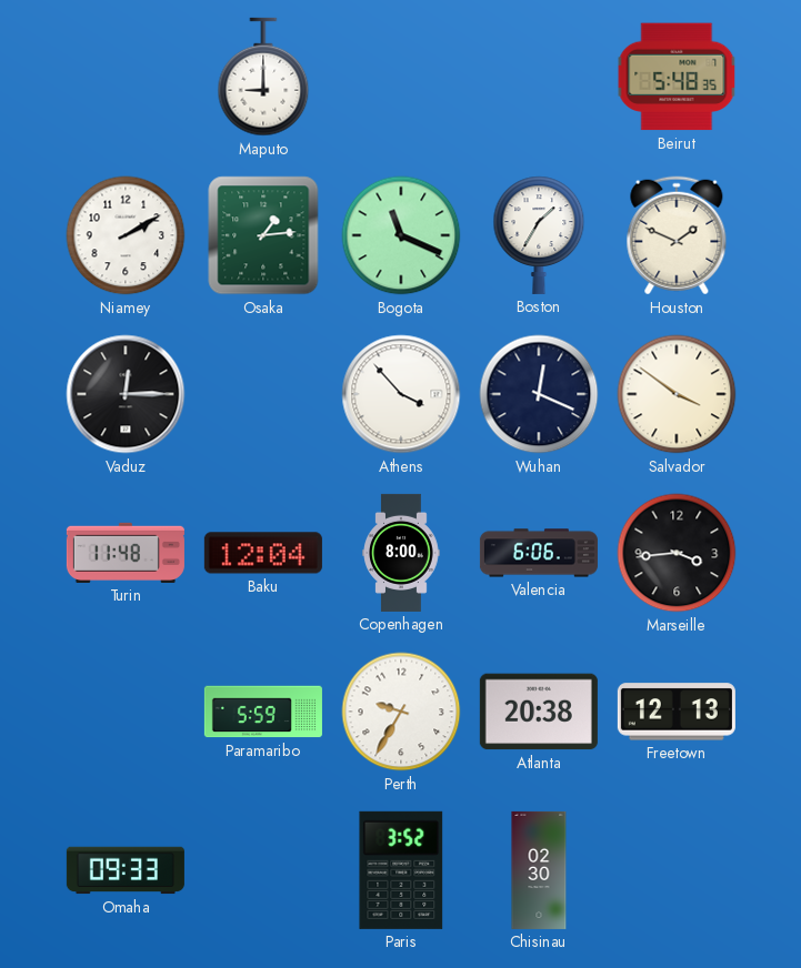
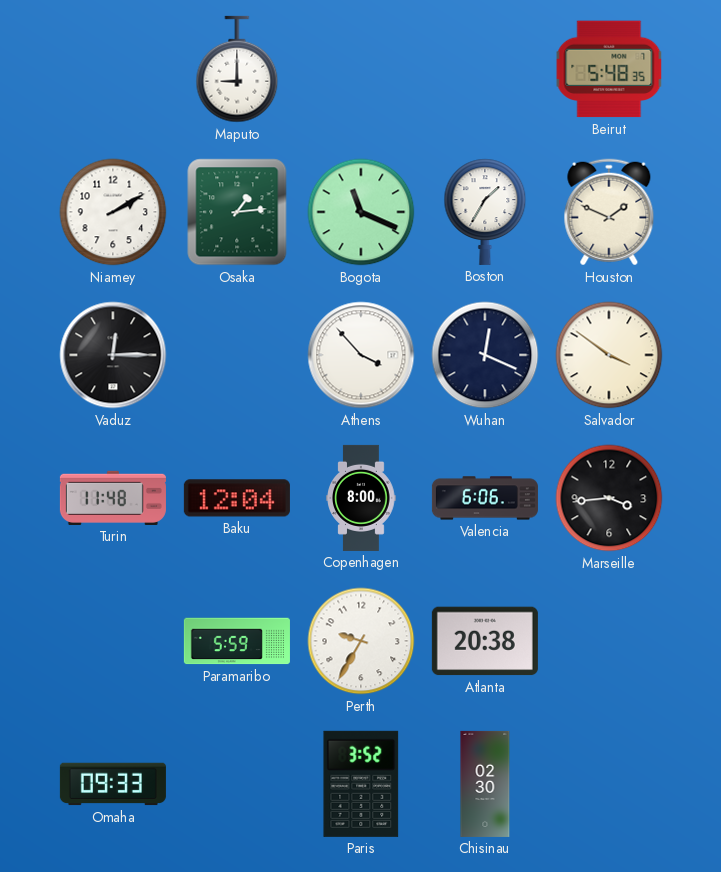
Freetown: 12:13 -> none (677, 712)
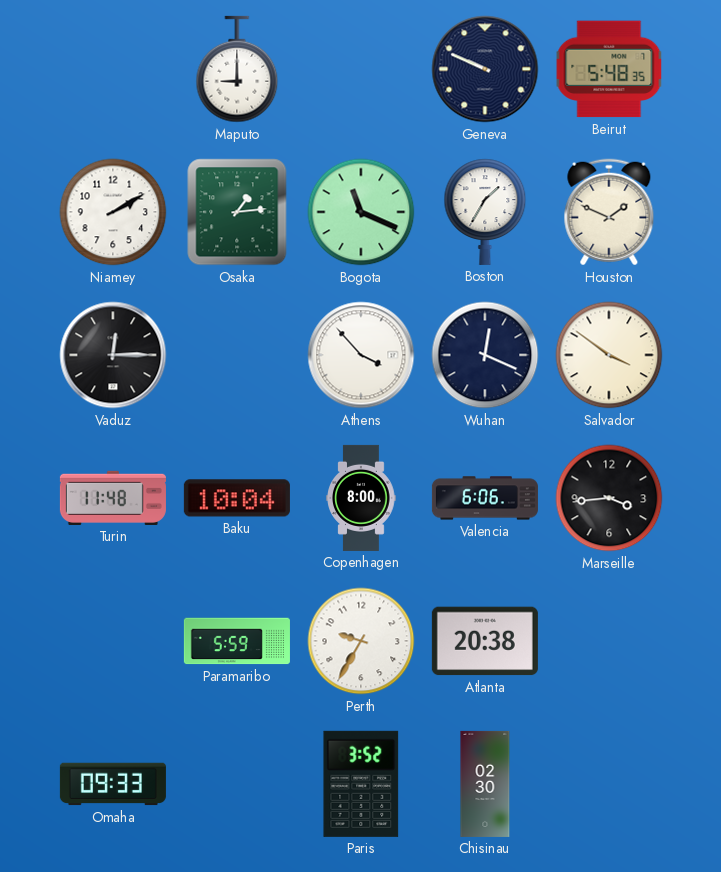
Geneva: none -> 9:49 (485, 69)
Baku: 12:04 -> 10:04 (237, 498)
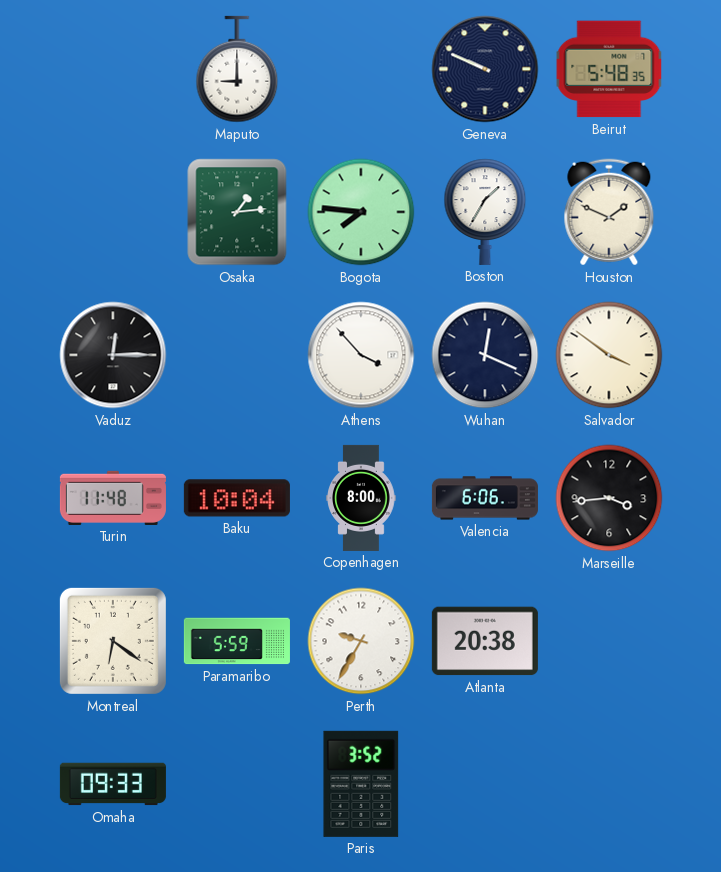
Niamey: 2:10 -> none (113, 212)
Bogota: 11:19 -> 7:46 (361, 212)
Montreal: none -> 6:21 (113, 641)
Chisinau: 02:30 -> none (485, 784)
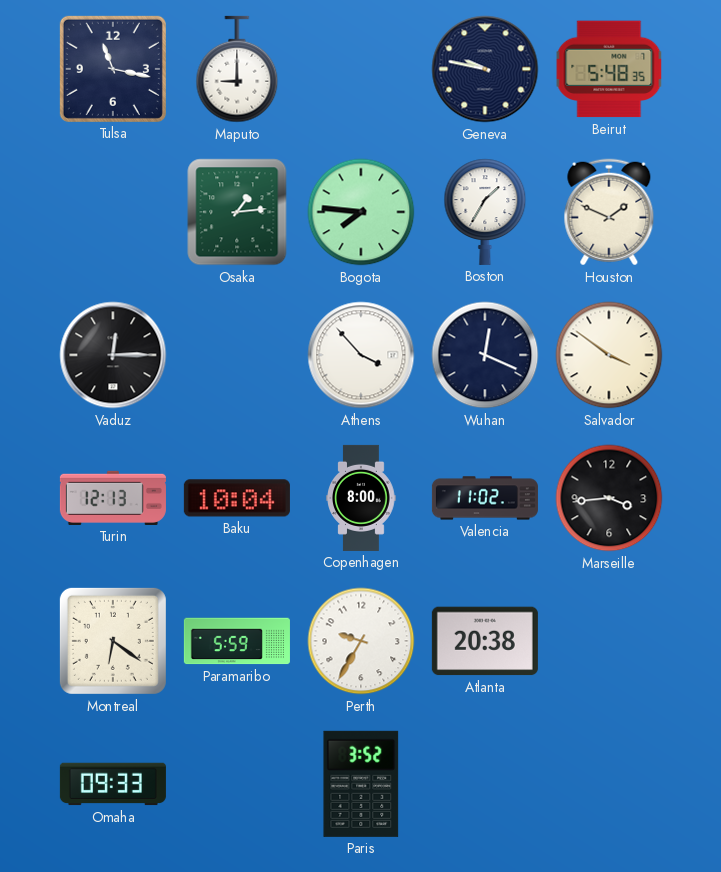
Tulsa: none -> 11:17 (113, 69)
Geneva: 9:49 -> 9:47 (485, 69)
Turin: 11:48 -> 12:13 (113, 498)
Valencia: 6:06 -> 11:02 (485, 498)
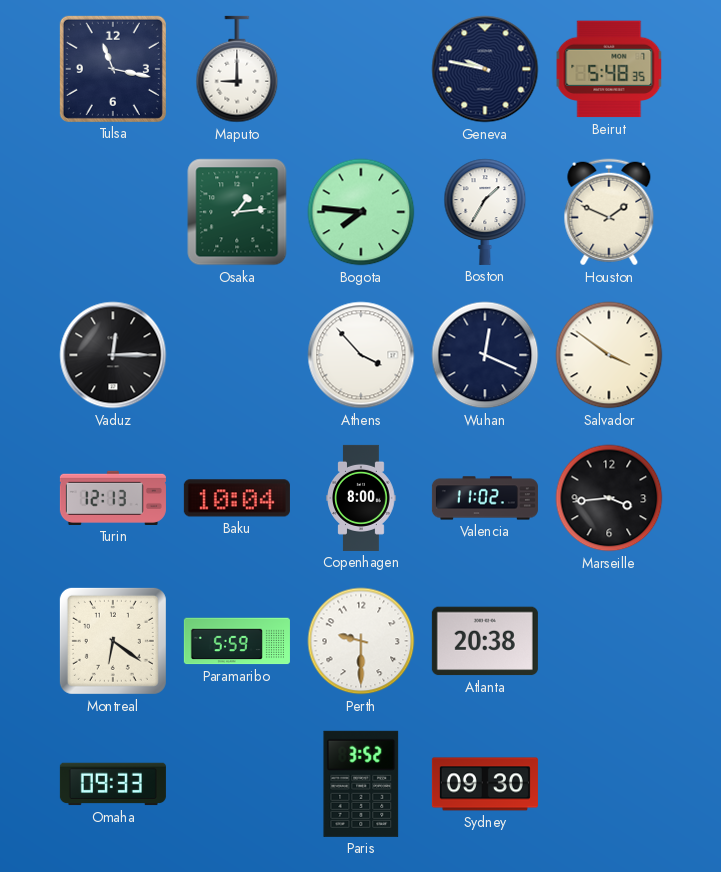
Perth: 9:35 -> 9:30 (361, 641)
Sydney: none -> 09:30 (485, 784)
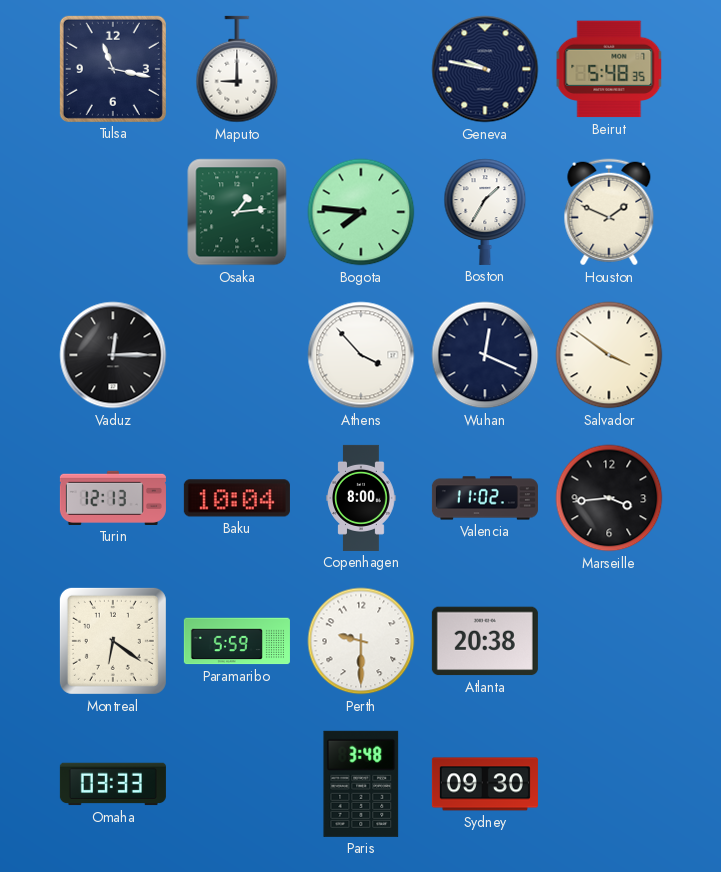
Omaha: 09:33 -> 03:33 (113, 784)
Paris: 3:52 -> 3:48 (361, 784)
